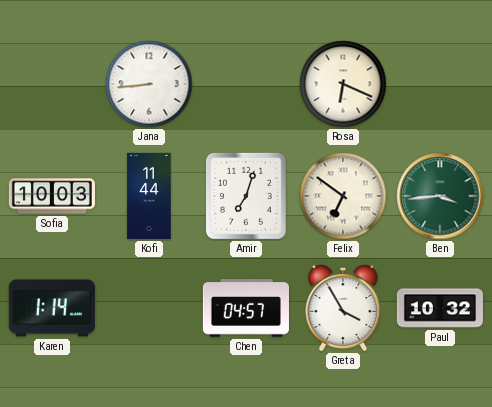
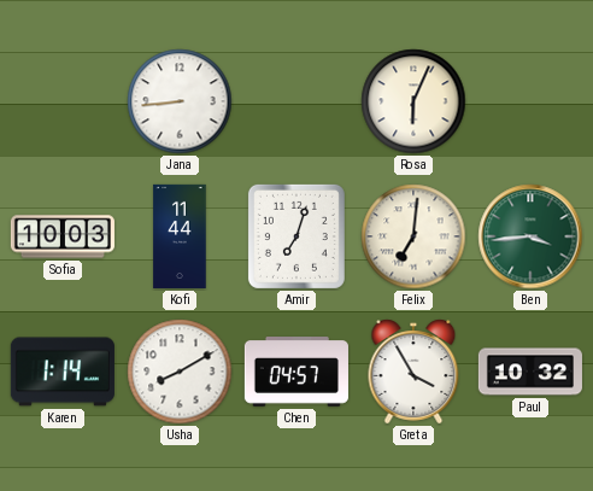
Rosa: 6:19 -> 6:04 (413, 101)
Felix: 6:51 -> 7:01 (413, 236)
Usha: none -> 8:10 (180, 372)
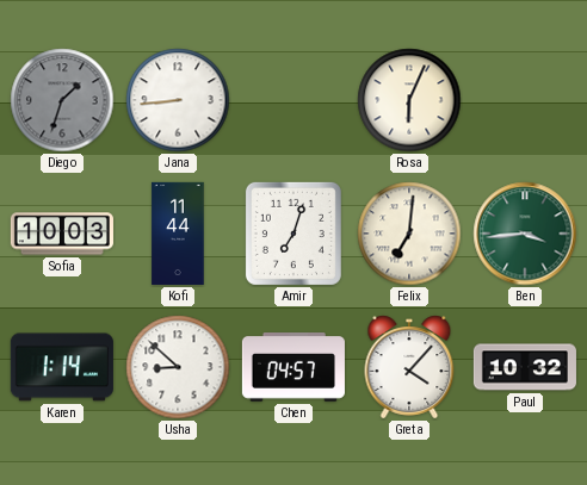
Diego: none -> 1:33 (62, 100)
Usha: 8:10 -> 8:52 (178, 367)
Greta: 3:55 -> 4:07 (409, 367)
